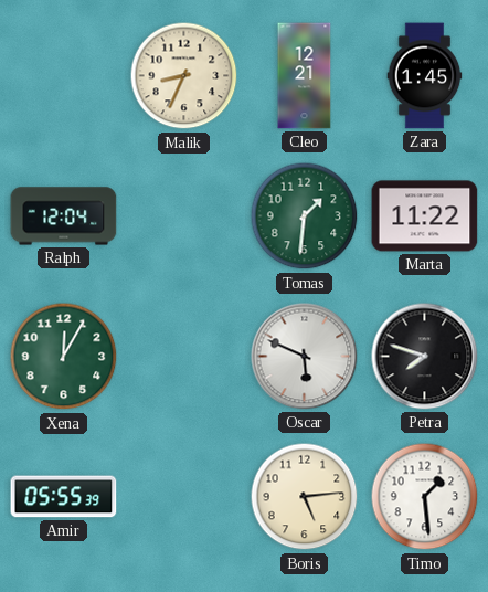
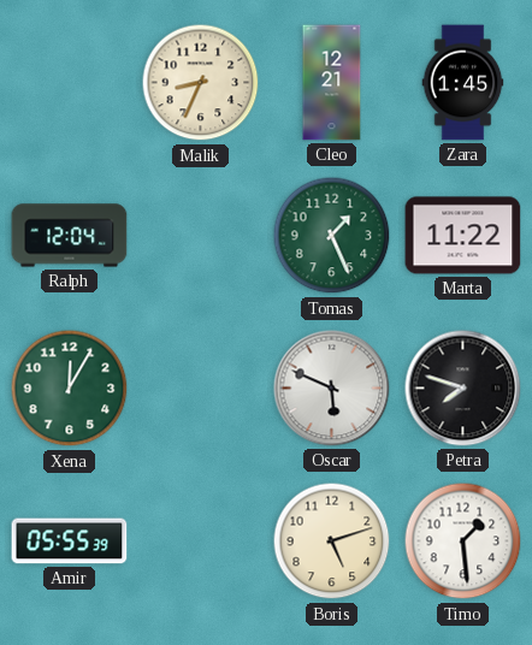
Tomas: 1:31 -> 1:26 (332, 236)
Boris: 5:14 -> 5:12 (332, 542)
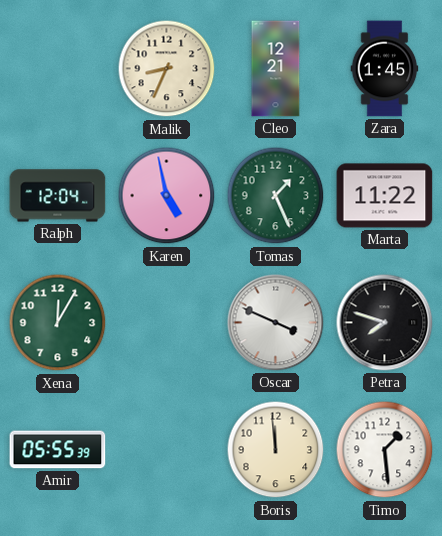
Karen: none -> 4:58 (167, 196)
Oscar: 5:49 -> 3:49 (276, 323)
Boris: 5:12 -> 11:59 (276, 450)
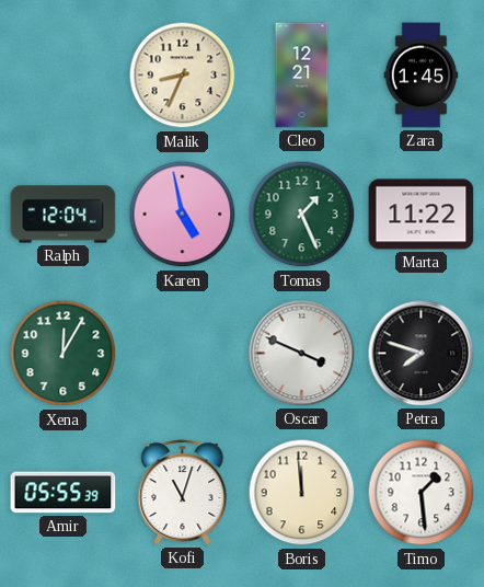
Kofi: none -> 11:03 (183, 493)
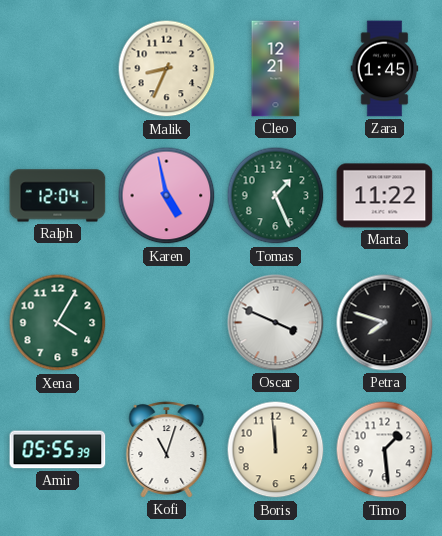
Xena: 12:05 -> 4:05 (58, 323)
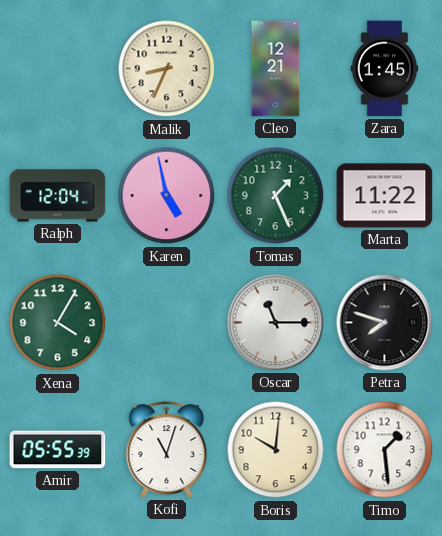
Oscar: 3:49 -> 11:15 (276, 323)
Boris: 11:59 -> 10:01 (276, 450)
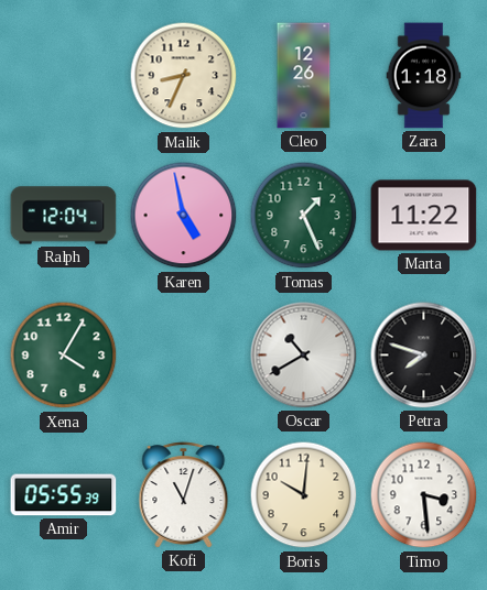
Cleo: 12:21 -> 12:26 (304, 76)
Zara: 1:45 -> 1:18 (424, 76)
Oscar: 11:15 -> 10:40 (304, 356)
Timo: 1:29 -> 3:29 (424, 495)
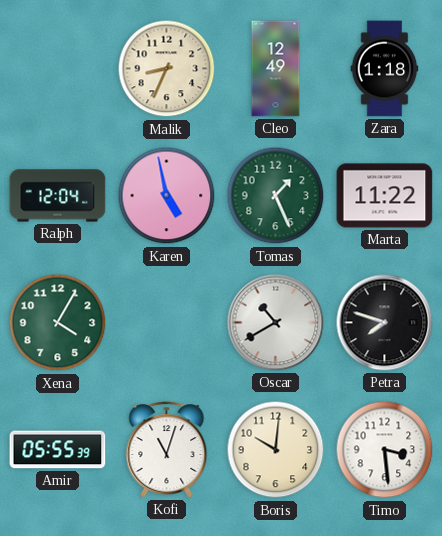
Cleo: 12:26 -> 12:49 (276, 69)
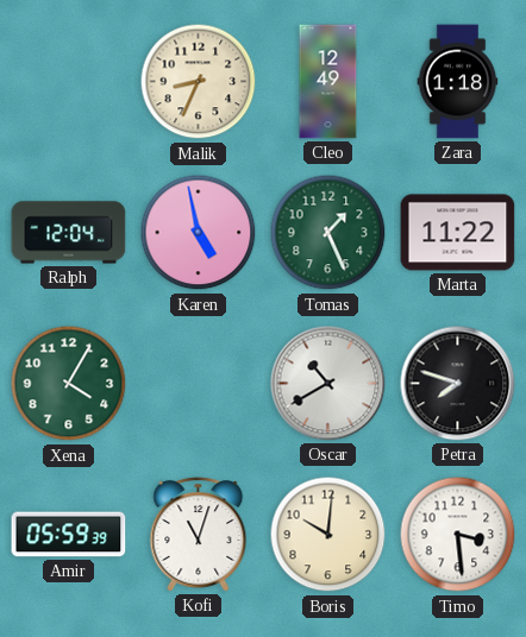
Amir: 05:55 -> 05:59 (69, 535)
